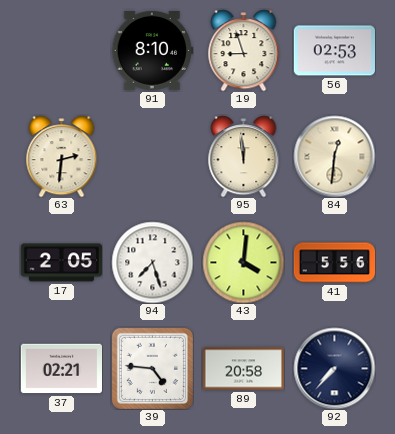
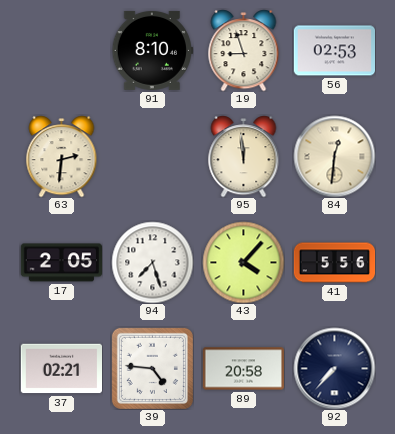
43: 4:01 -> 4:07 (243, 262)
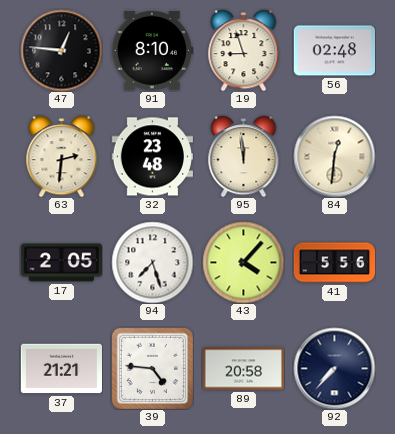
47: none -> 12:46 (61, 50)
56: 02:53 -> 02:48 (334, 51)
32: none -> 23:48 (152, 157)
37: 02:21 -> 21:21 (61, 369)
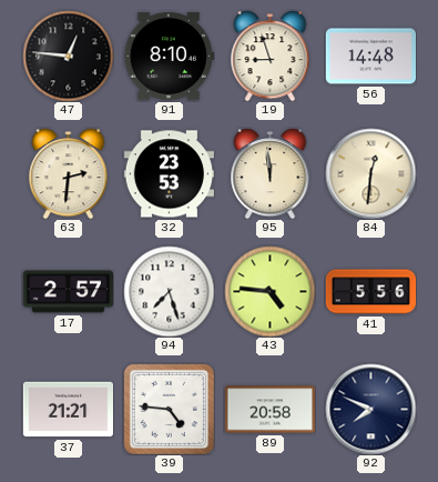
56: 02:48 -> 14:48 (370, 57)
32: 23:48 -> 23:53 (169, 174)
17: 2:05 -> 2:57 (68, 292)
43: 4:07 -> 4:46 (269, 291)
92: 7:37 -> 7:49 (370, 409)
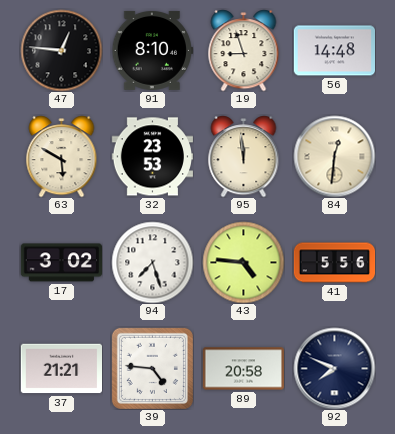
63: 2:31 -> 5:50 (62, 156)
17: 2:57 -> 3:02 (61, 263)
